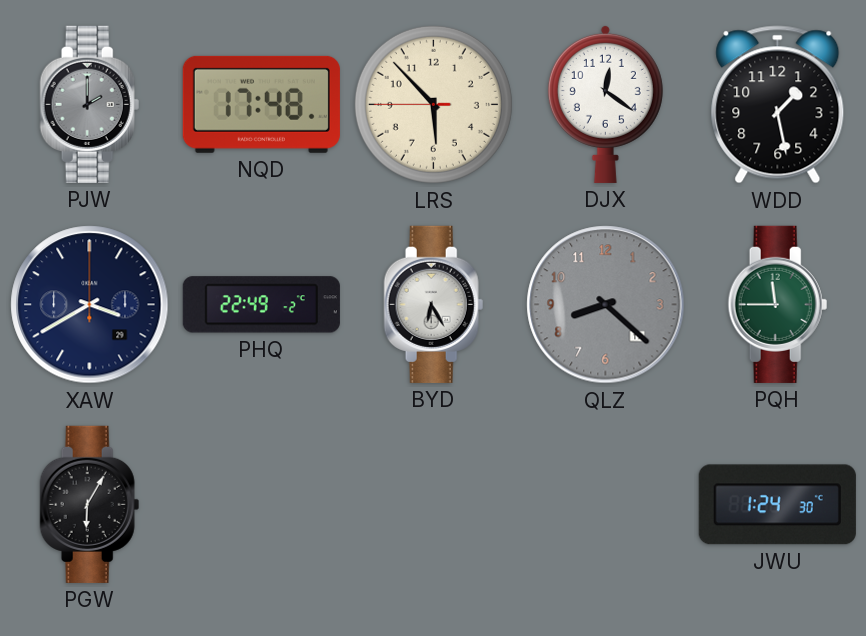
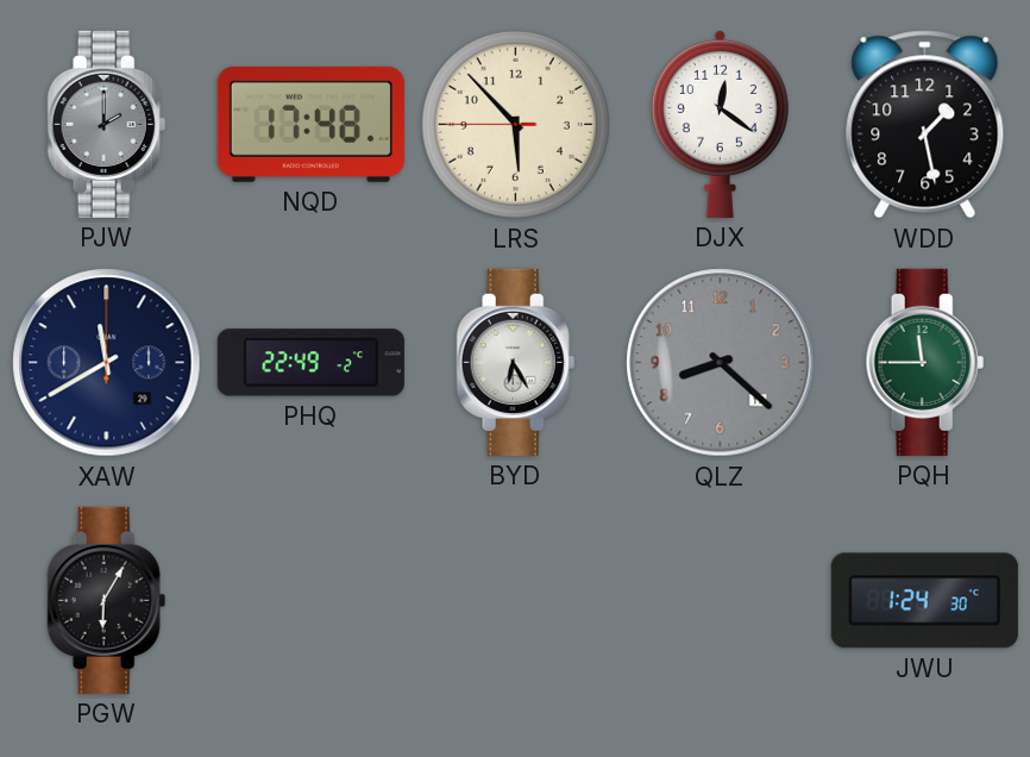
XAW: 3:40 -> 11:40 (107, 363)
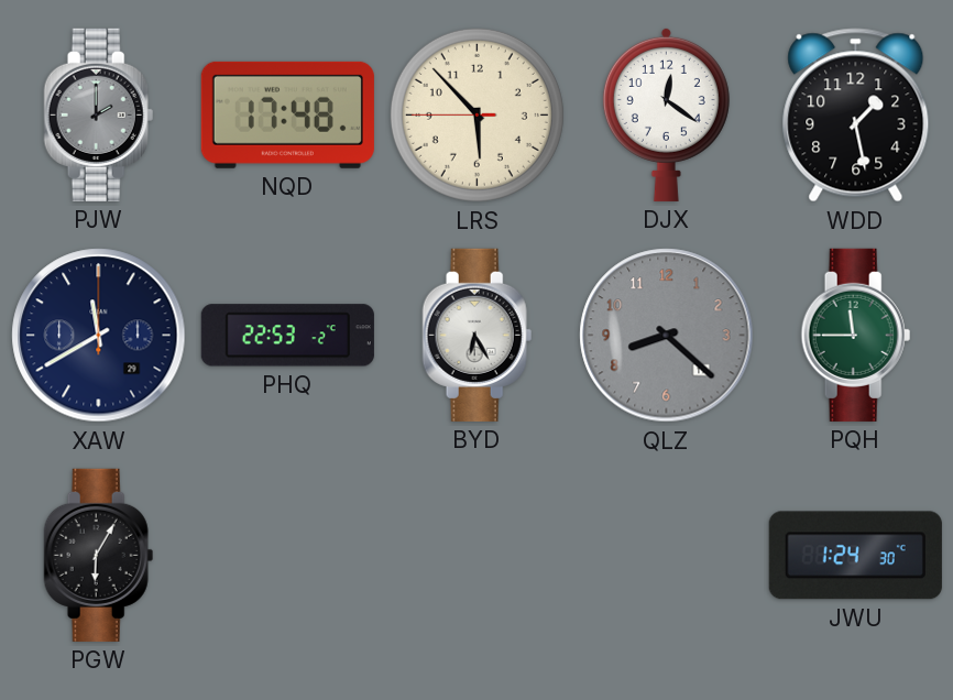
PHQ: 22:49 -> 22:53 (287, 336)
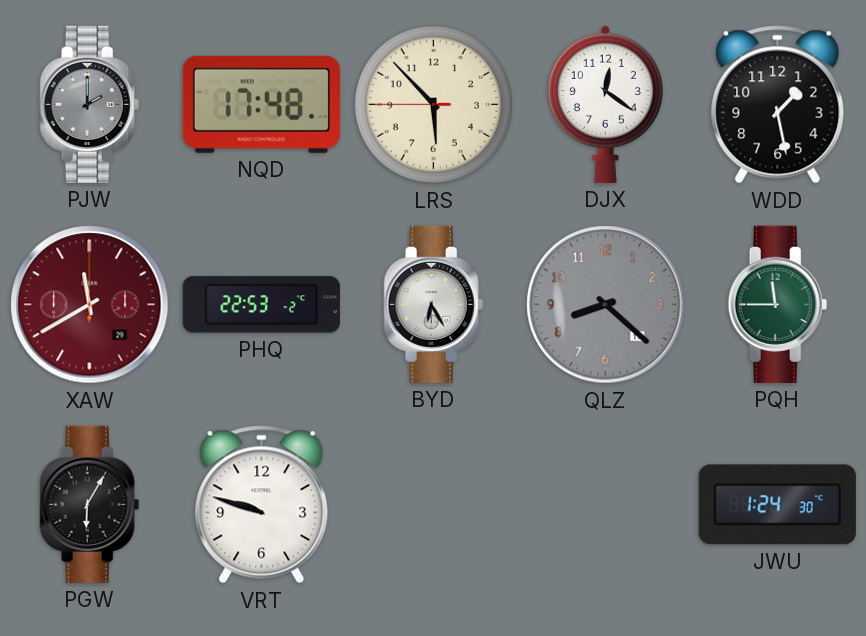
XAW dial: navy -> burgundy (90, 305)
VRT: none -> 9:48 (262, 505)
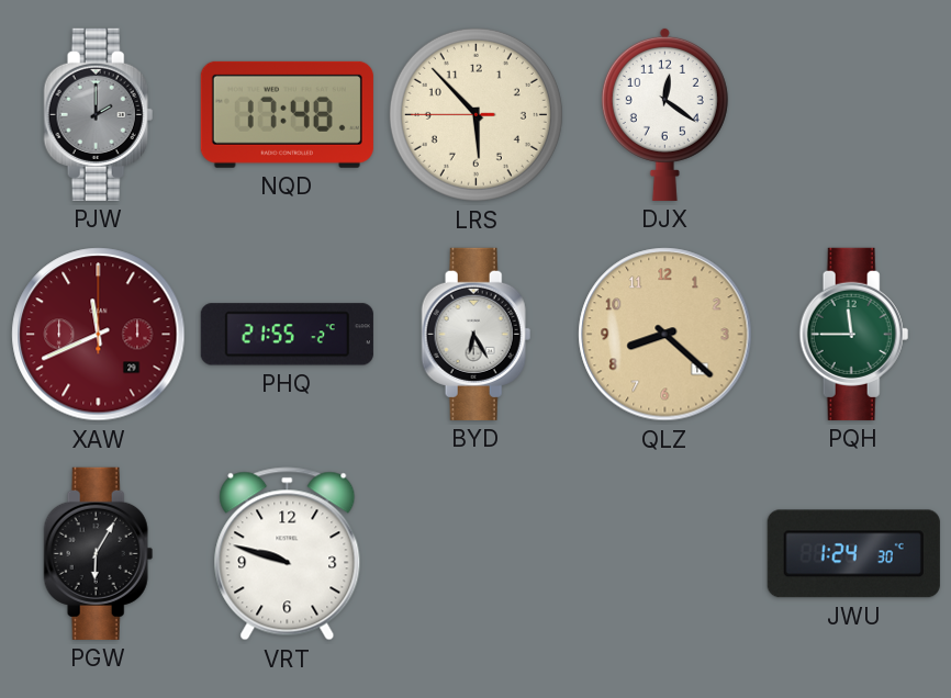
WDD: 1:28 -> none (778, 105)
XAW: 11:40 -> 11:41 (99, 335)
PHQ: 22:53 -> 21:55 (287, 335)
QLZ dial: grey -> champagne (665, 335)
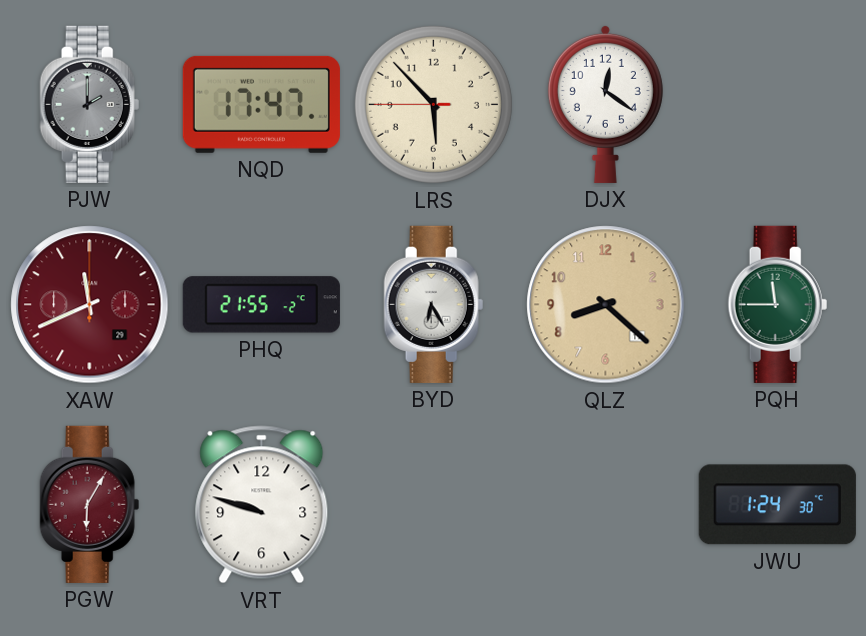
NQD: 17:48 -> 17:47 (261, 104)
PGW dial: black -> burgundy (90, 504)
